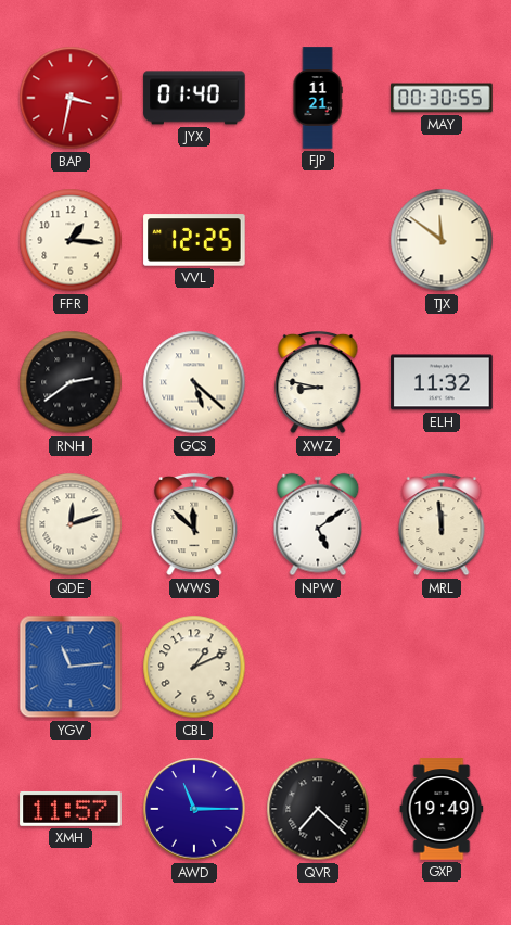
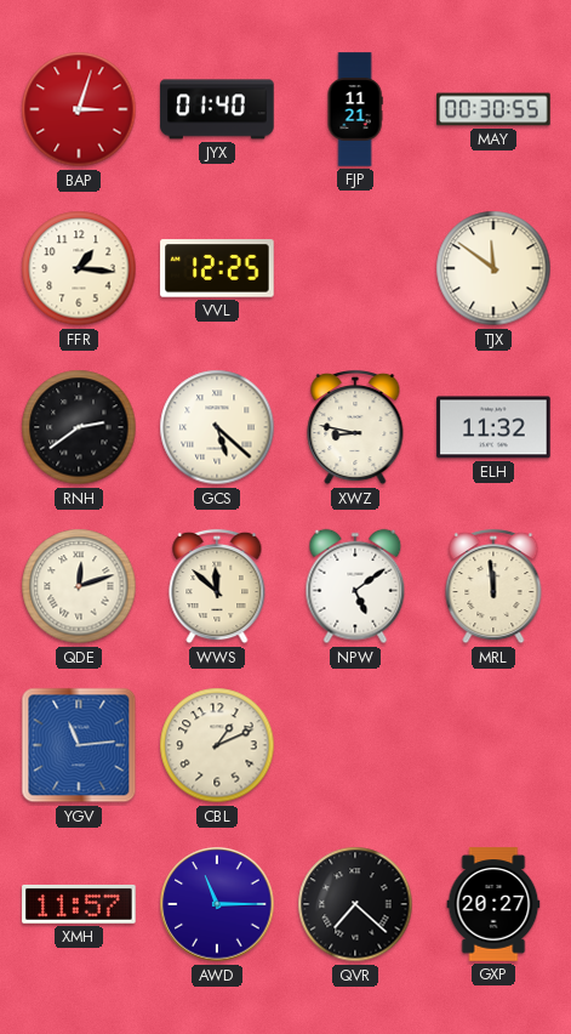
BAP: 3:32 -> 3:03 (79, 109)
GXP: 19:49 -> 20:27 (493, 904)
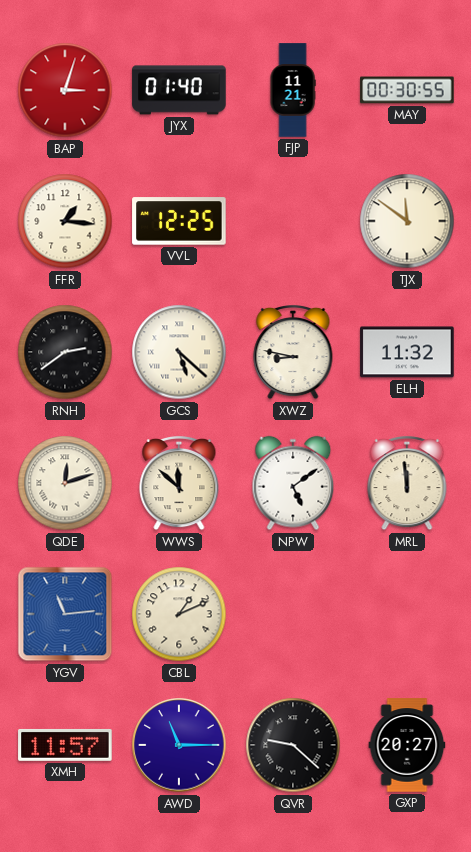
QVR: 7:22 -> 9:22 (293, 745)
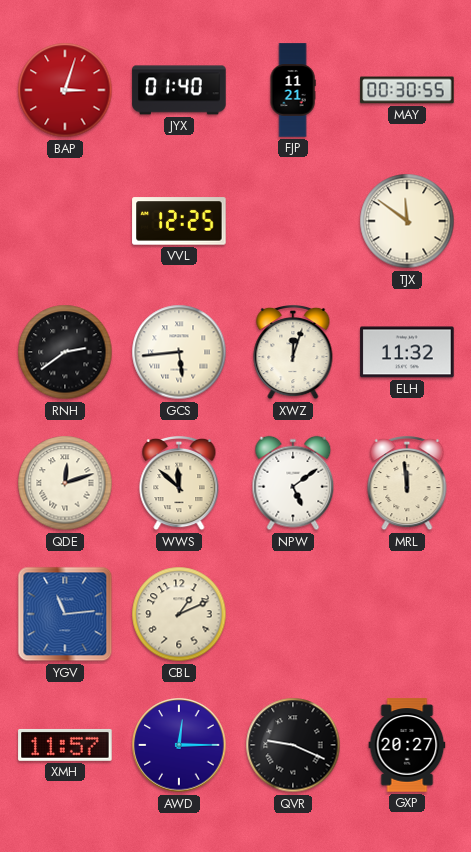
FFR: 1:16 -> none (65, 221)
GCS: 5:22 -> 5:44 (179, 352)
XWZ: 8:47 -> 12:03 (293, 352)
AWD: 11:15 -> 12:15 (179, 745)
QVR: 9:22 -> 9:19 (293, 745)
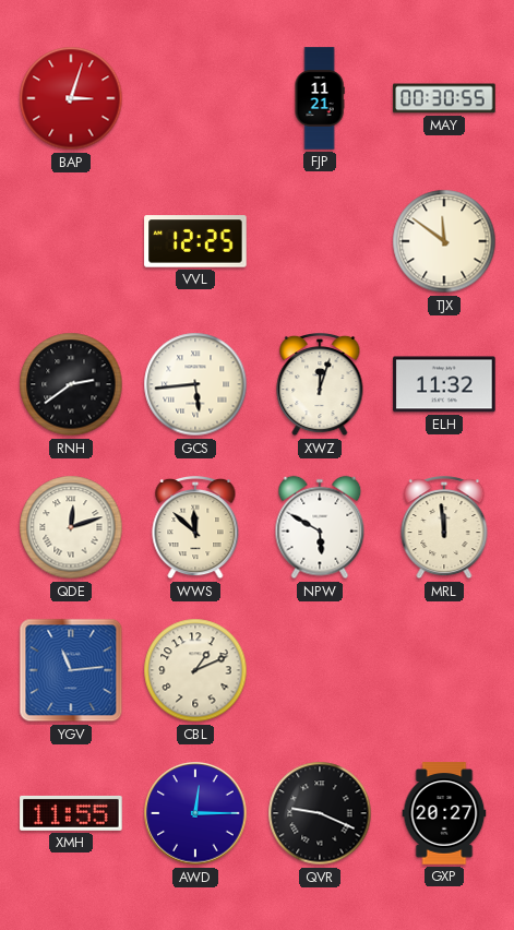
JYX: 01:40 -> none (179, 90)
NPW: 5:09 -> 5:50 (320, 527)
XMH: 11:57 -> 11:55 (71, 813)
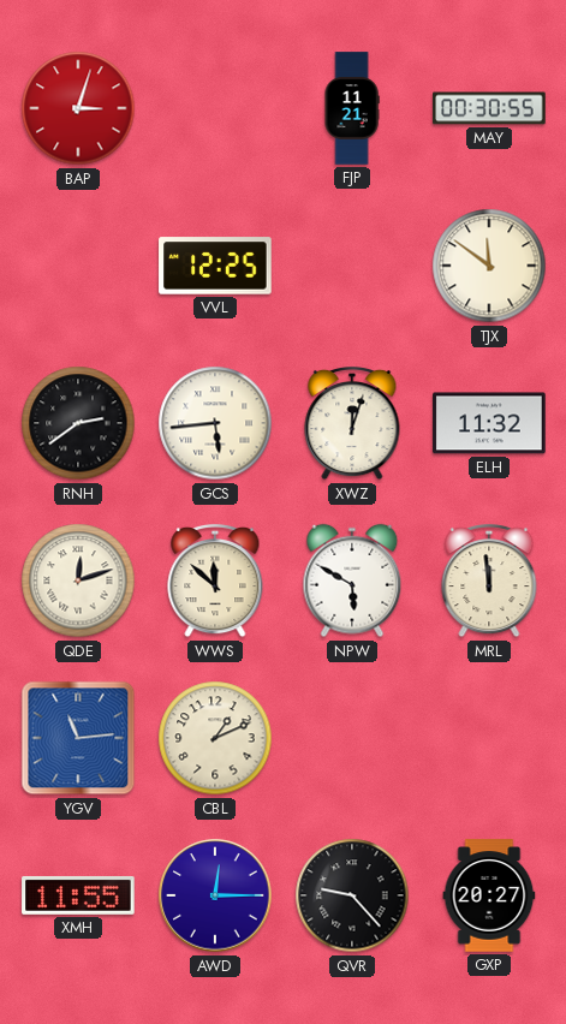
QVR: 9:19 -> 9:23 (352, 895)
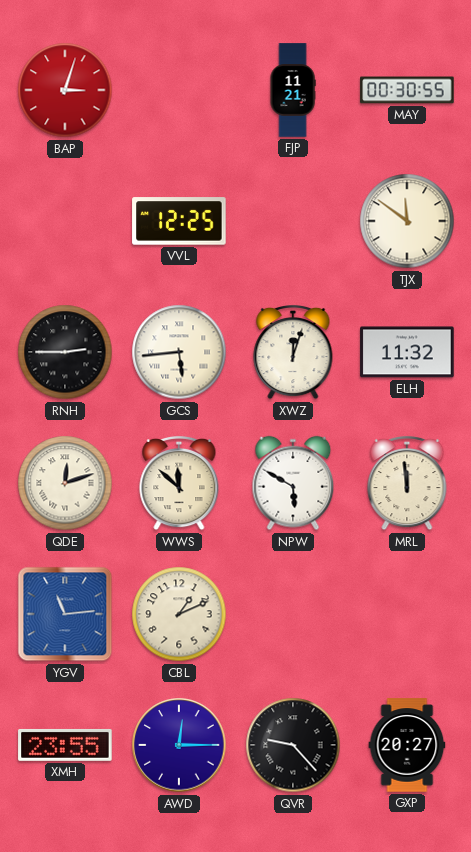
RNH: 2:39 -> 2:45 (65, 352)
XMH: 11:55 -> 23:55 (65, 745)
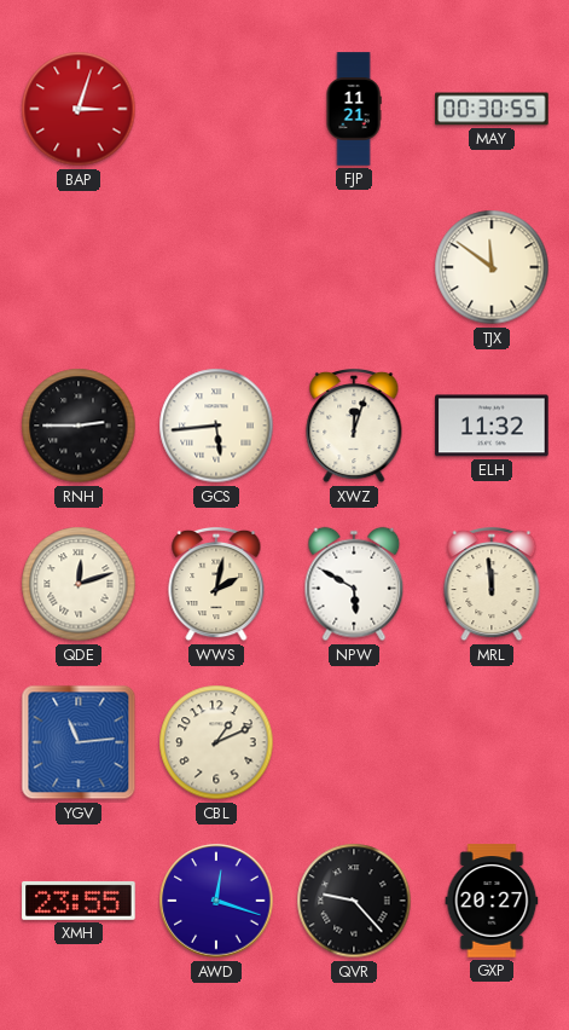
VVL: 12:25 -> none (179, 221)
WWS: 11:52 -> 2:02 (216, 584)
AWD: 12:15 -> 12:18 (216, 901)
